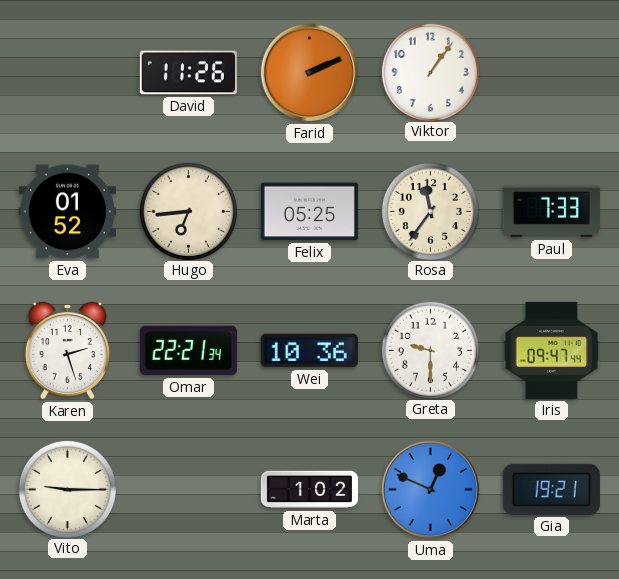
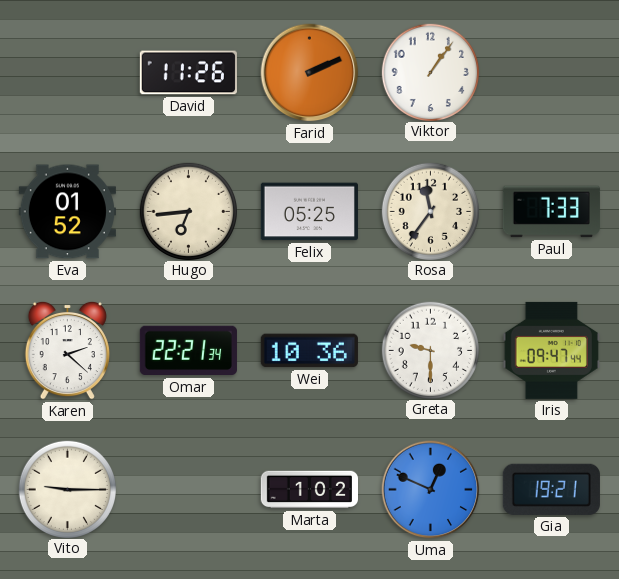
Karen: 2:27 -> 2:22 (67, 350)
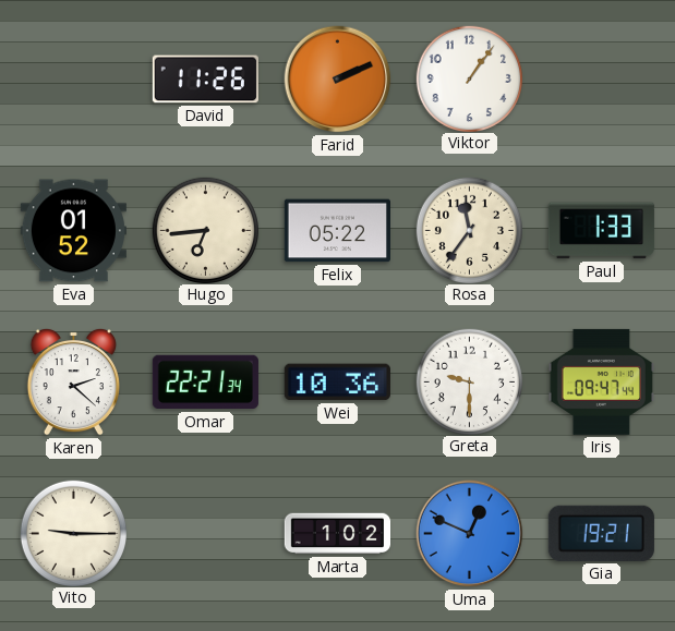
Felix: 05:25 -> 05:22 (337, 231)
Paul: 7:33 -> 1:33 (601, 231)
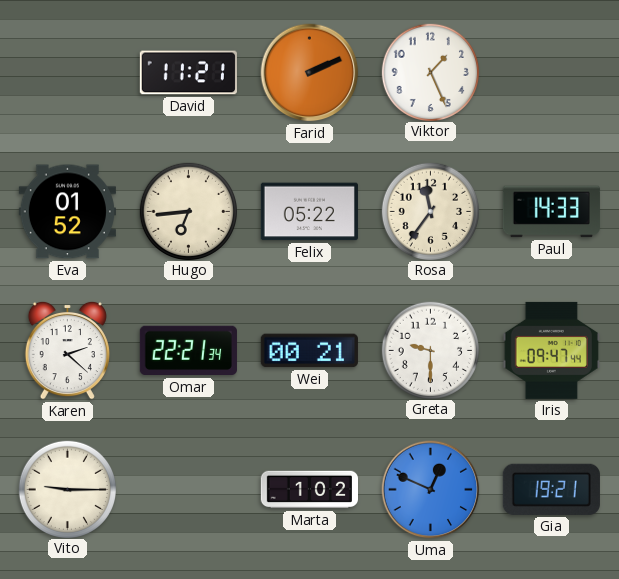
David: 11:26 -> 11:21 (188, 73)
Viktor: 1:06 -> 1:26 (430, 72)
Paul: 1:33 -> 14:33 (551, 212)
Wei: 10:36 -> 00:21 (309, 351)
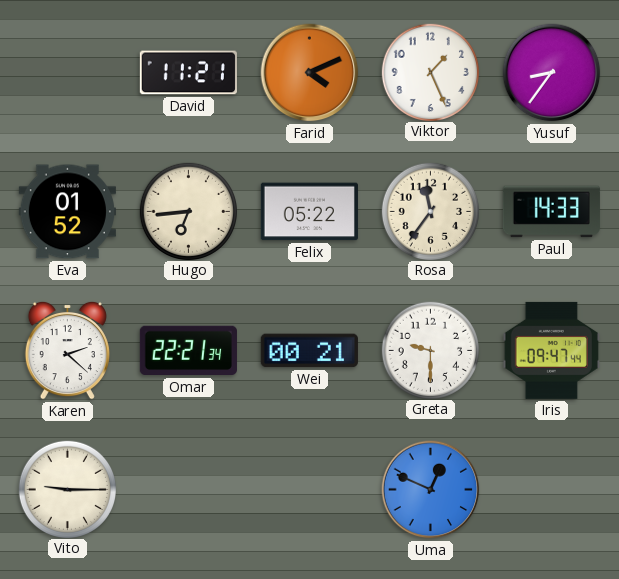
Farid: 2:11 -> 4:11 (310, 73)
Yusuf: none -> 8:36 (552, 73)
Marta: 1:02 -> none (309, 490)
Gia: 19:21 -> none (551, 489)
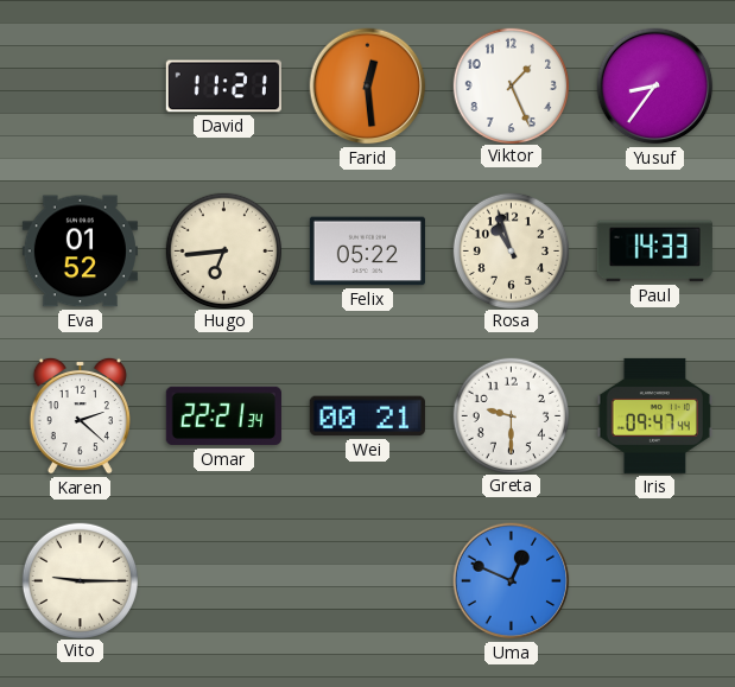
Farid: 4:11 -> 12:29 (368, 87)
Rosa: 11:36 -> 10:57 (511, 250)
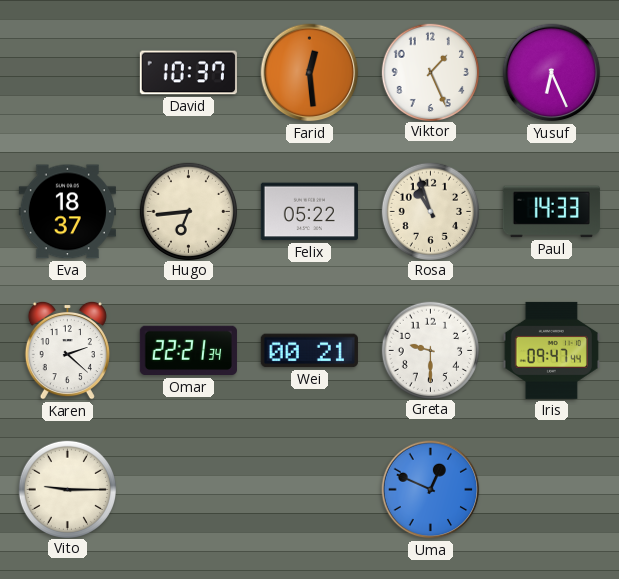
David: 11:21 -> 10:37 (188, 73)
Yusuf: 8:36 -> 6:26 (552, 73)
Eva: 01:52 -> 18:37 (67, 212)
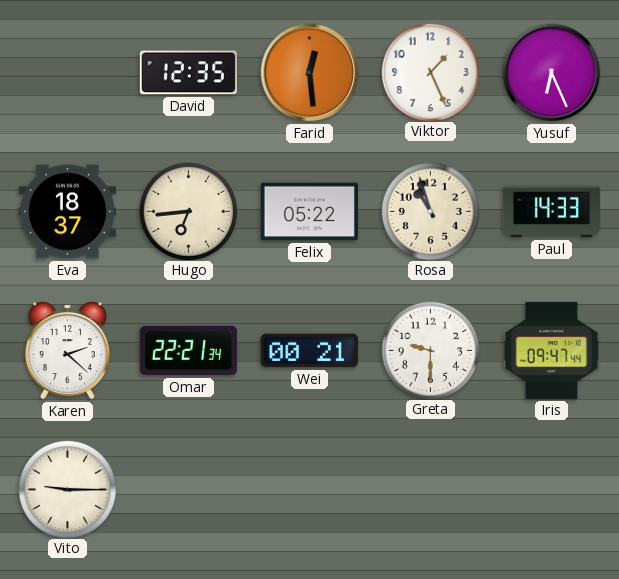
David: 10:37 -> 12:35 (188, 73)
Uma: 12:49 -> none (431, 490)
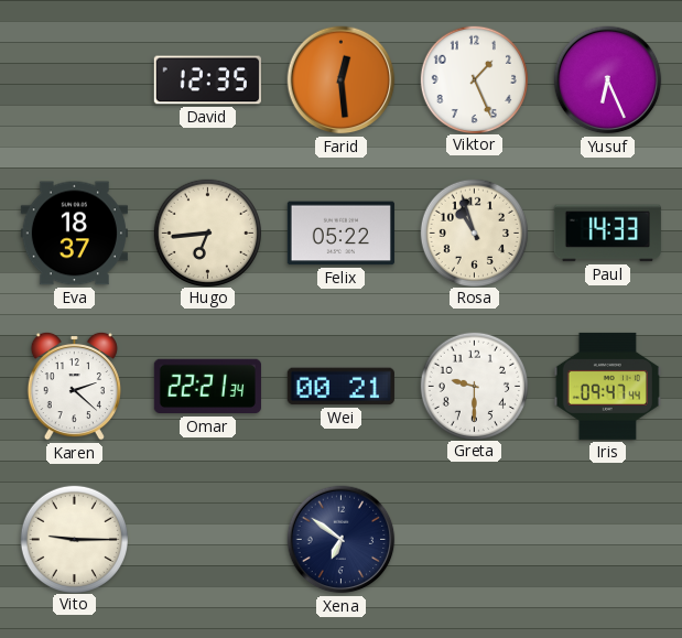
Xena: none -> 6:51 (342, 540)
